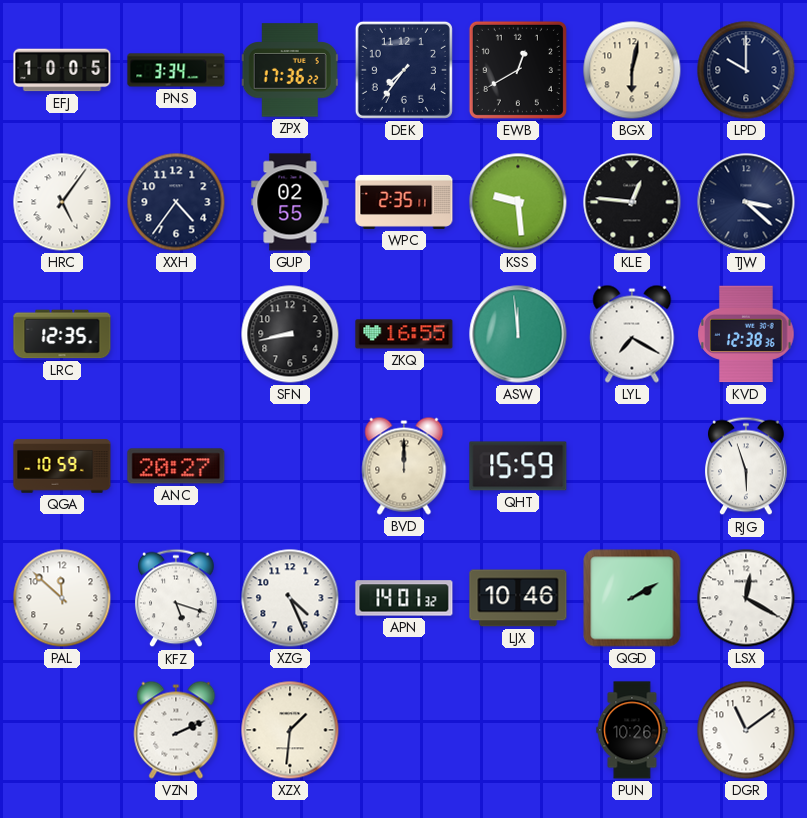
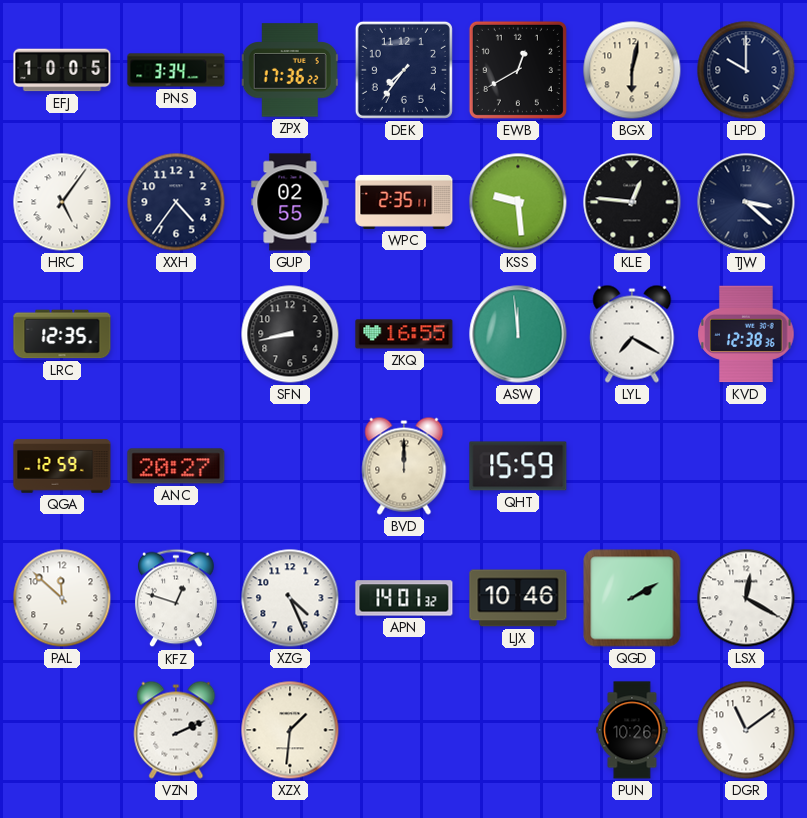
QGA: 10:59 -> 12:59 (62, 466)
RJG: 5:57 -> none (747, 466)
KFZ: 5:18 -> 12:48 (177, 598)
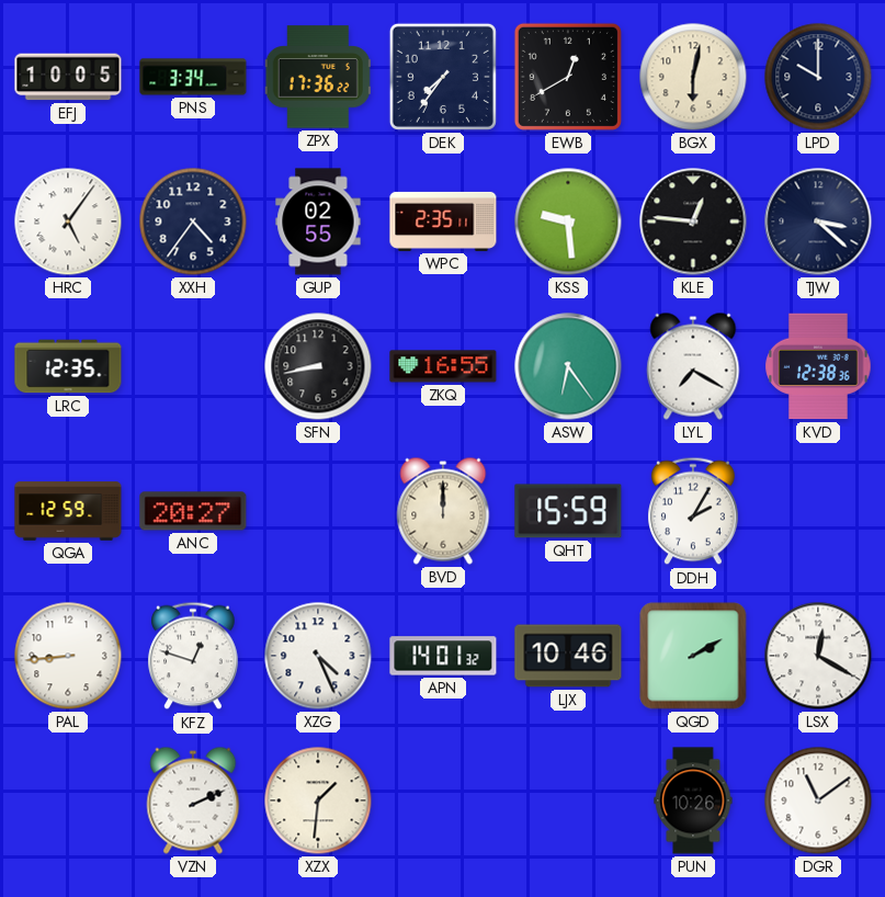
ASW: 11:59 -> 6:24 (568, 366)
DDH: none -> 2:05 (694, 511)
PAL: 11:52 -> 8:44 (68, 656)
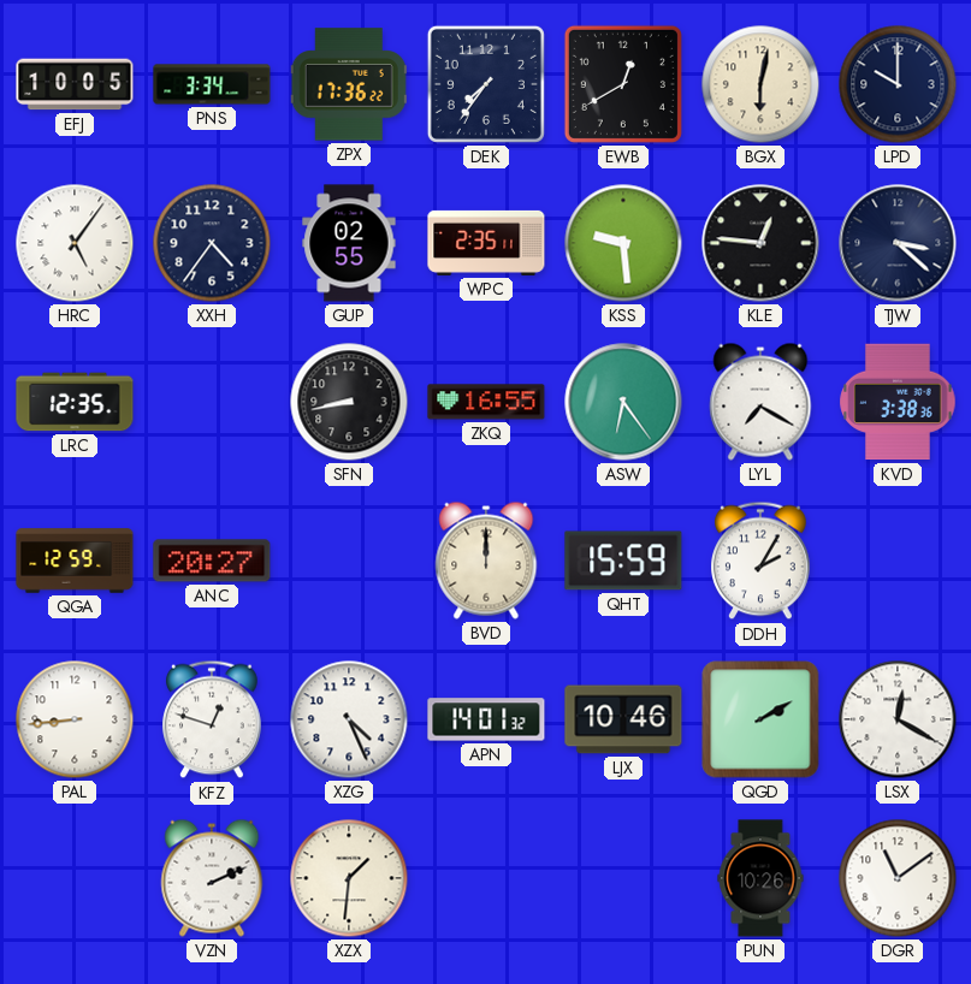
KVD: 12:38 -> 3:38 (898, 402)
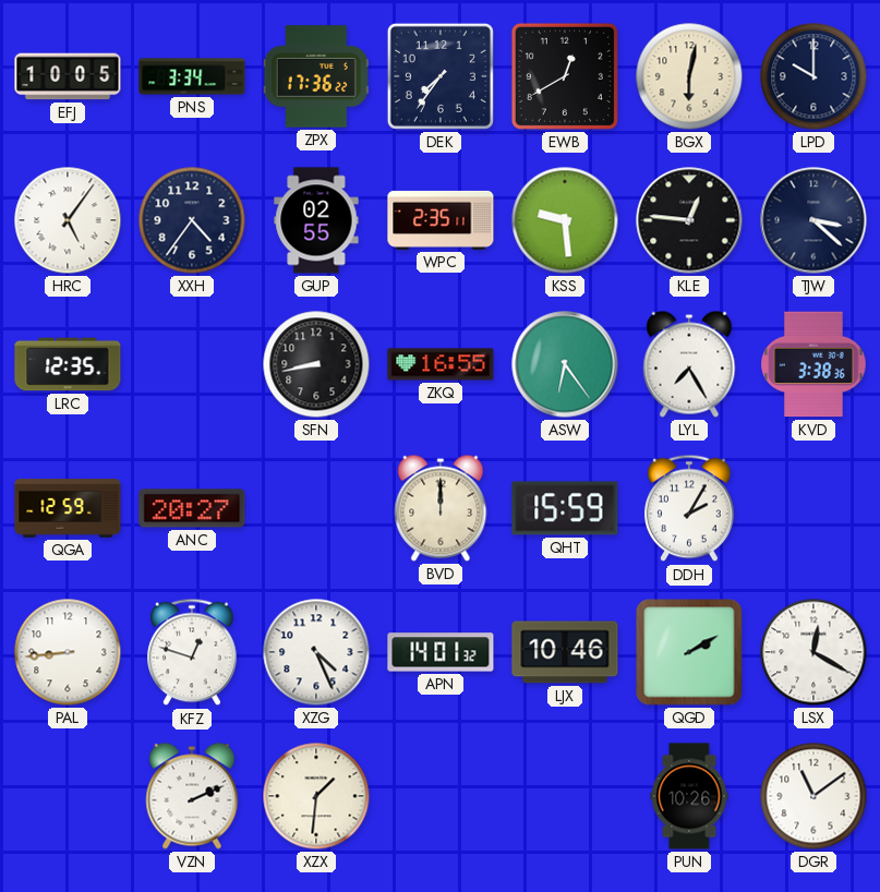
LYL: 7:20 -> 7:25 (689, 364)
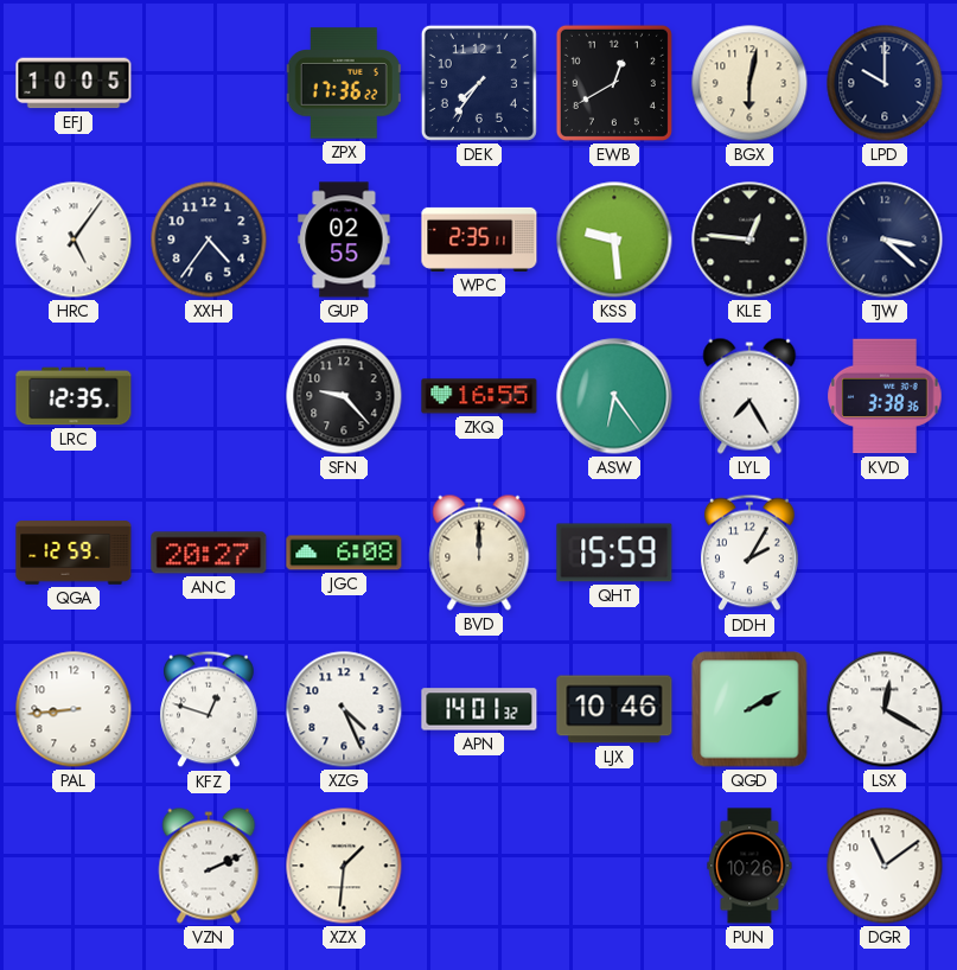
PNS: 3:34 -> none (192, 76)
SFN: 8:43 -> 9:23 (344, 396)
JGC: none -> 6:08 (344, 553)
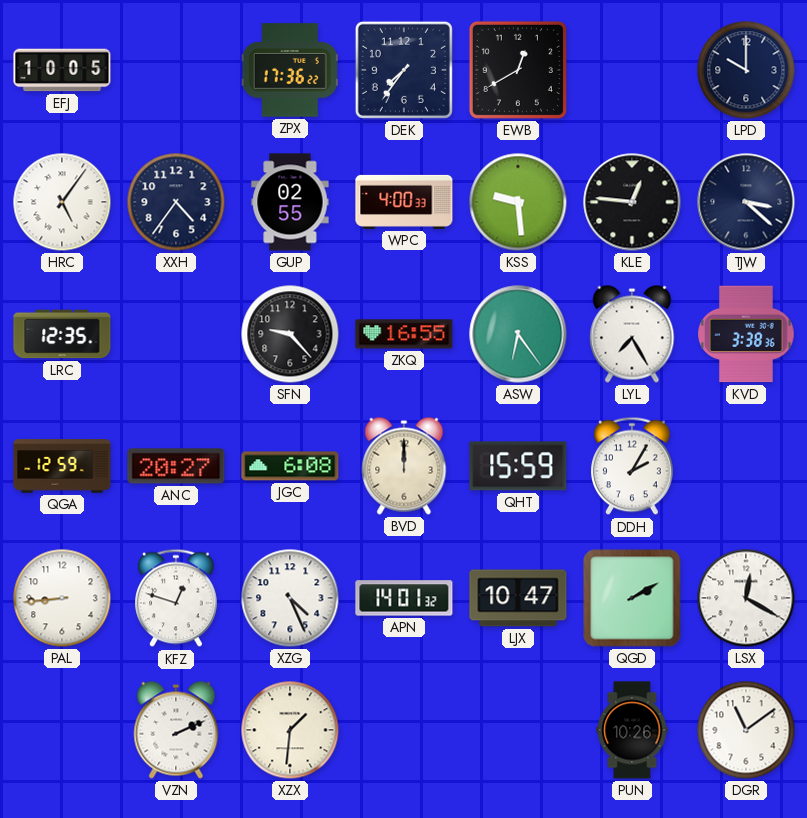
BGX: 6:02 -> none (749, 83)
WPC: 2:35 -> 4:00 (404, 202)
LJX: 10:46 -> 10:47 (518, 598)
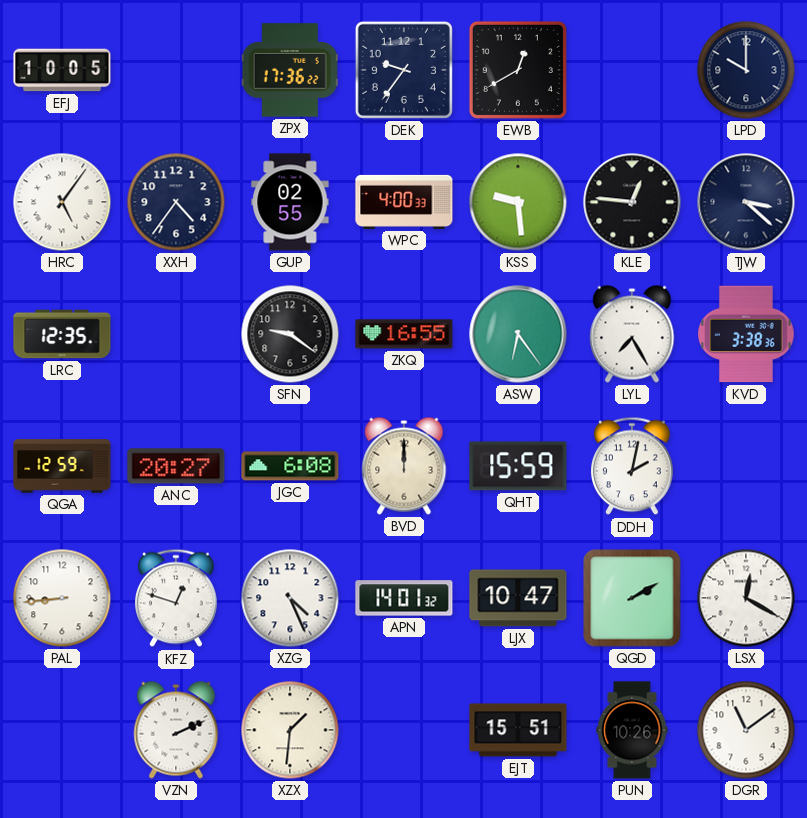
DEK: 7:36 -> 9:36 (404, 70)
SFN: 9:23 -> 9:21 (290, 334)
DDH: 2:05 -> 2:02 (633, 466)
EJT: none -> 15:51 (518, 730)
